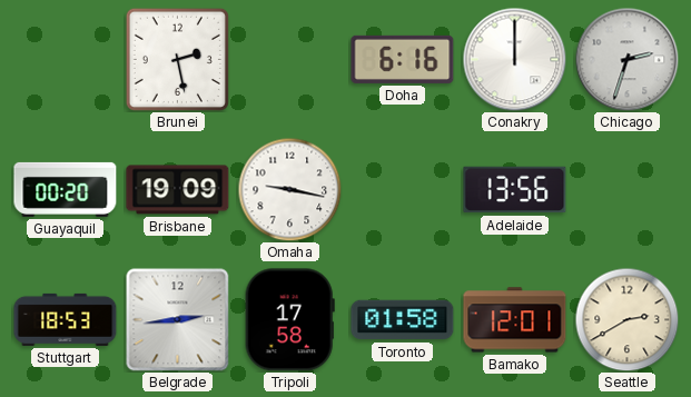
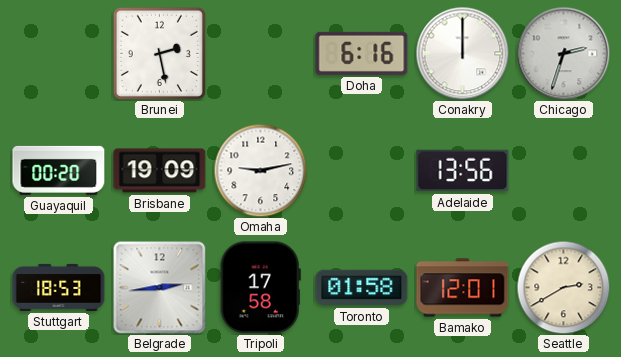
Omaha: 9:17 -> 9:13 (260, 170)
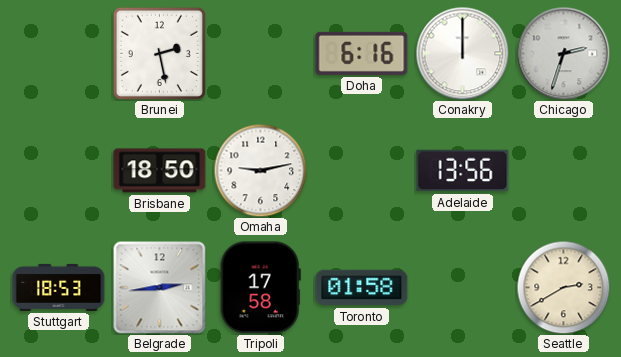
Guayaquil: 00:20 -> none (59, 170)
Brisbane: 19:09 -> 18:50 (160, 171)
Bamako: 12:01 -> none (463, 288)
